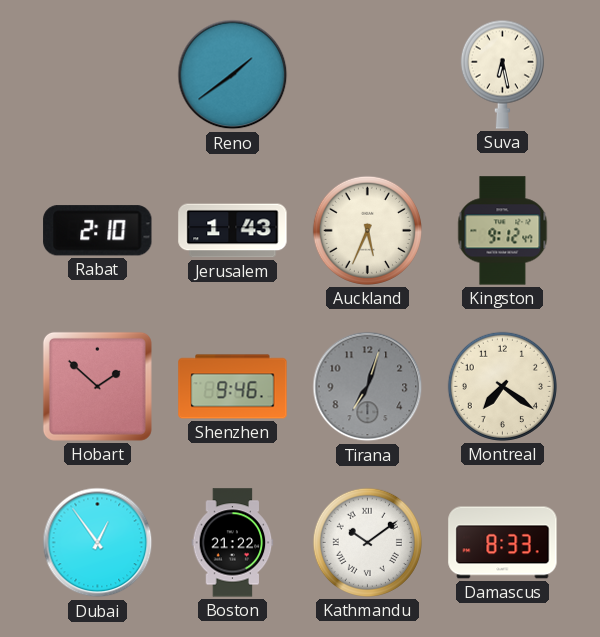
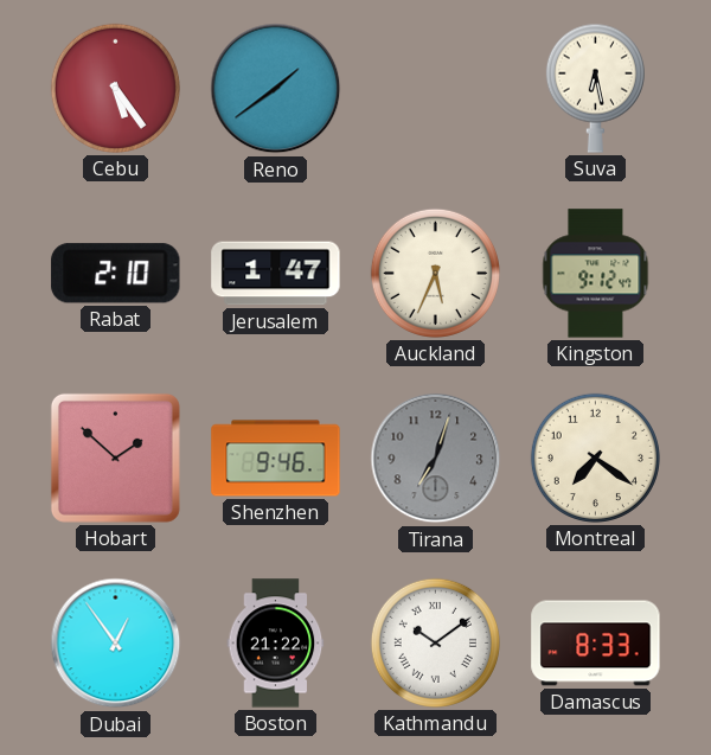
Cebu: none -> 5:24 (115, 88)
Jerusalem: 1:43 -> 1:47 (276, 274)
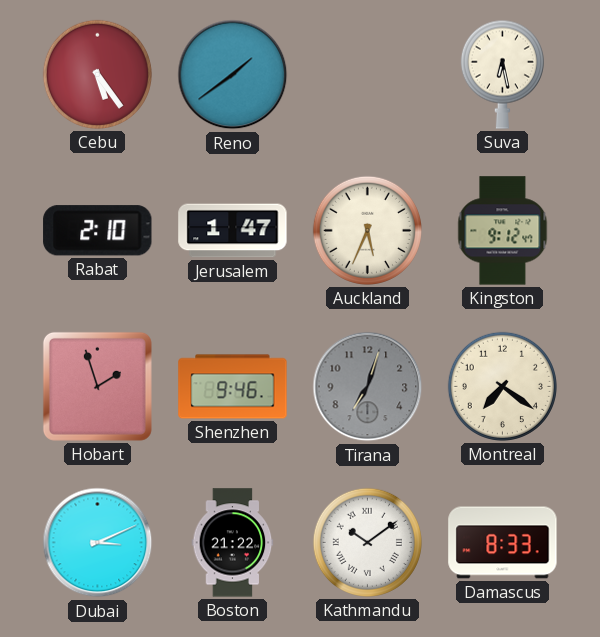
Hobart: 1:52 -> 1:57 (97, 386)
Dubai: 12:54 -> 3:11 (98, 543)
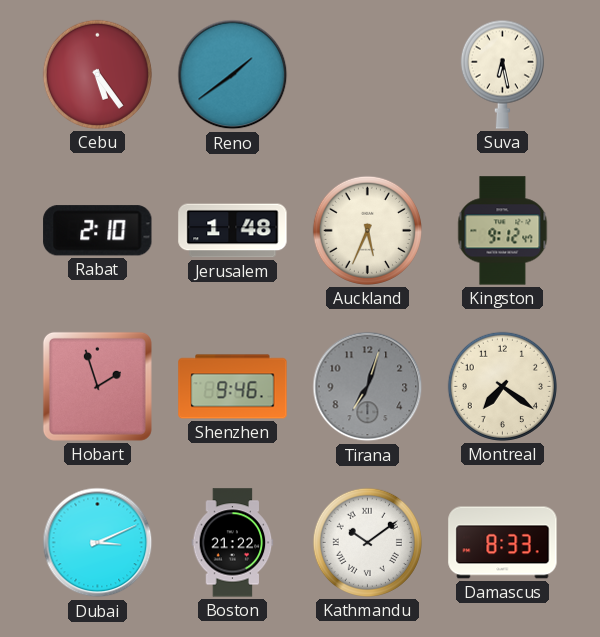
Jerusalem: 1:47 -> 1:48 (233, 231)
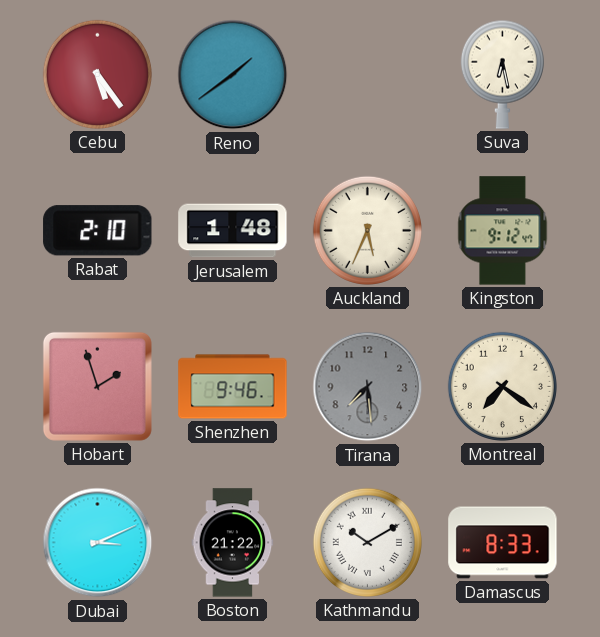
Tirana: 7:03 -> 7:29 (368, 387)
Kathmandu: 10:09 -> 10:10 (367, 542)
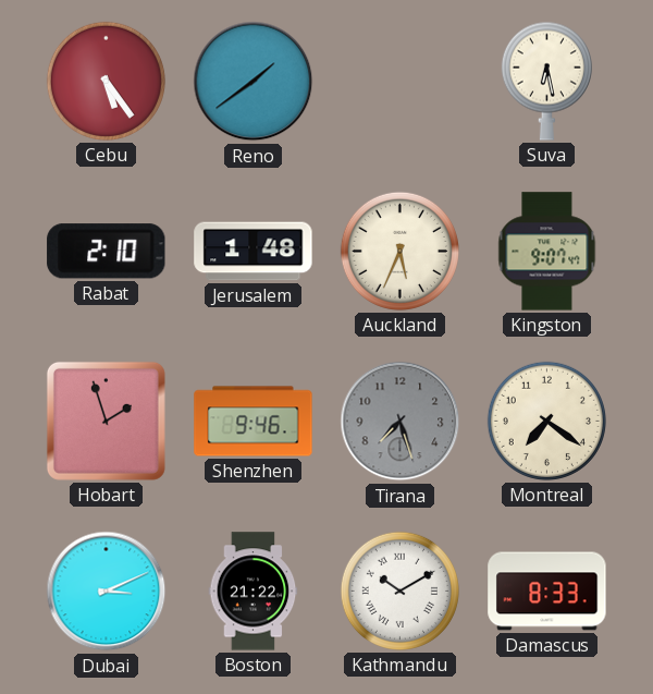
Kingston: 9:12 -> 9:07 (547, 252)
Tirana: 7:29 -> 7:27 (401, 422)
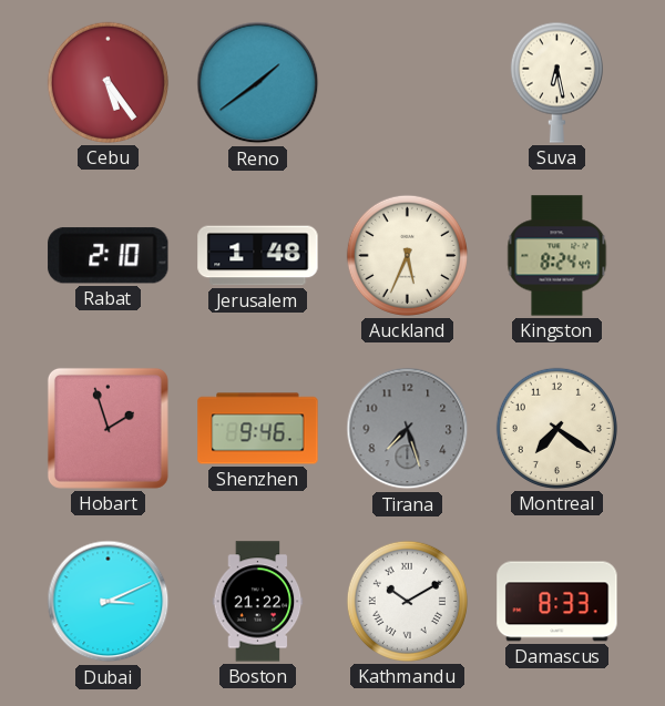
Kingston: 9:07 -> 8:24 (557, 256)
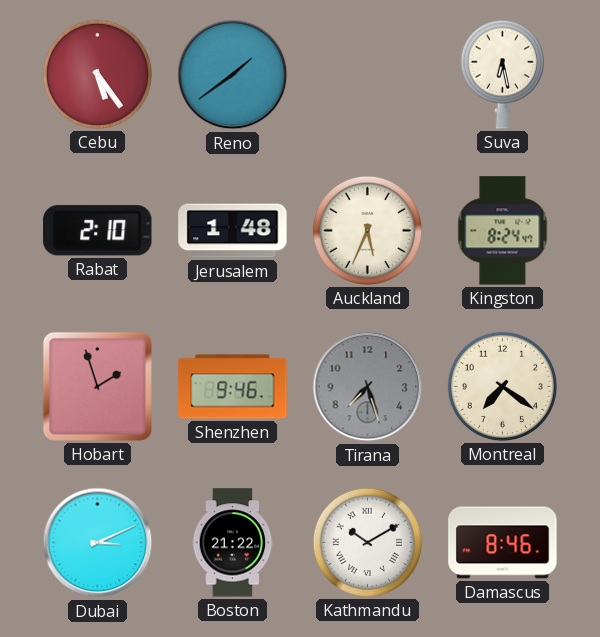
Damascus: 8:33 -> 8:46 (503, 543)
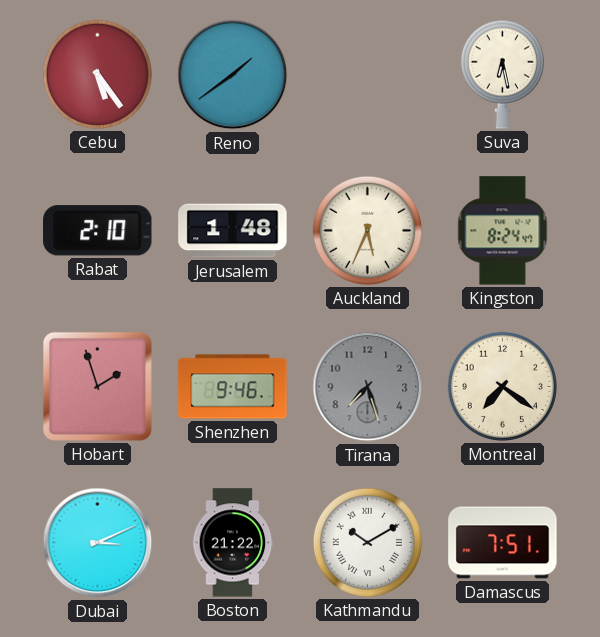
Damascus: 8:46 -> 7:51 (503, 543)
